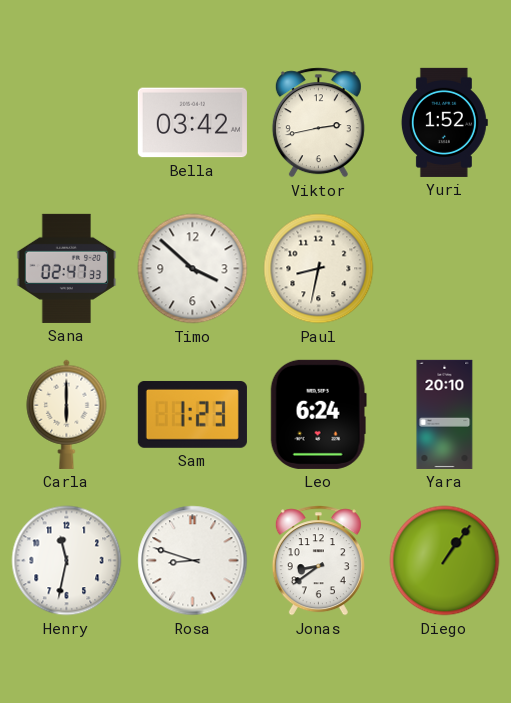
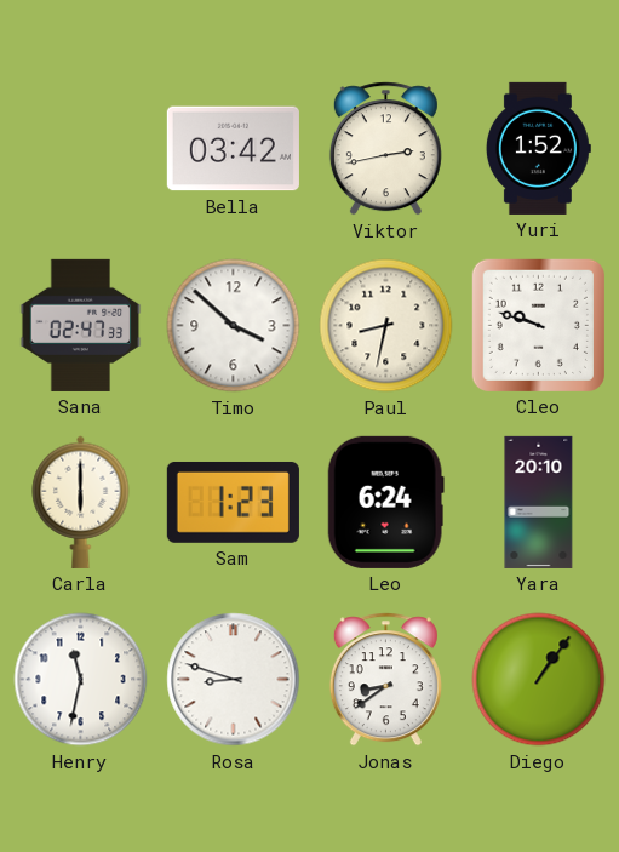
Cleo: none -> 9:48 (538, 325)
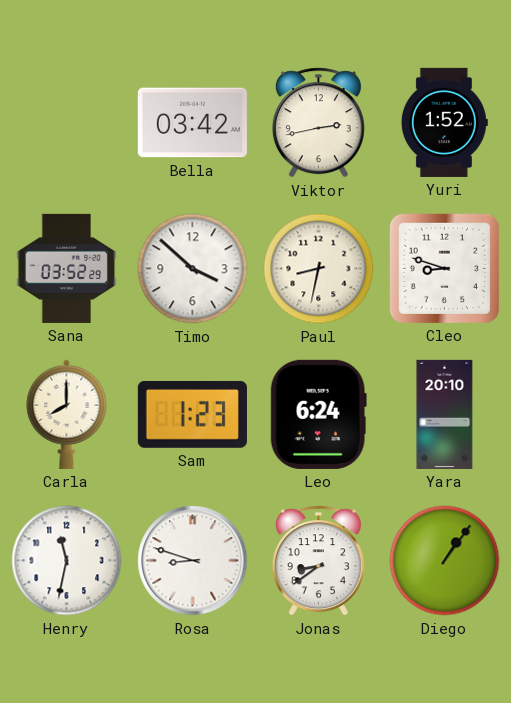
Sana: 02:47 -> 03:52 (67, 268)
Cleo: 9:48 -> 8:48 (444, 268)
Carla: 6:00 -> 8:00 (67, 414)
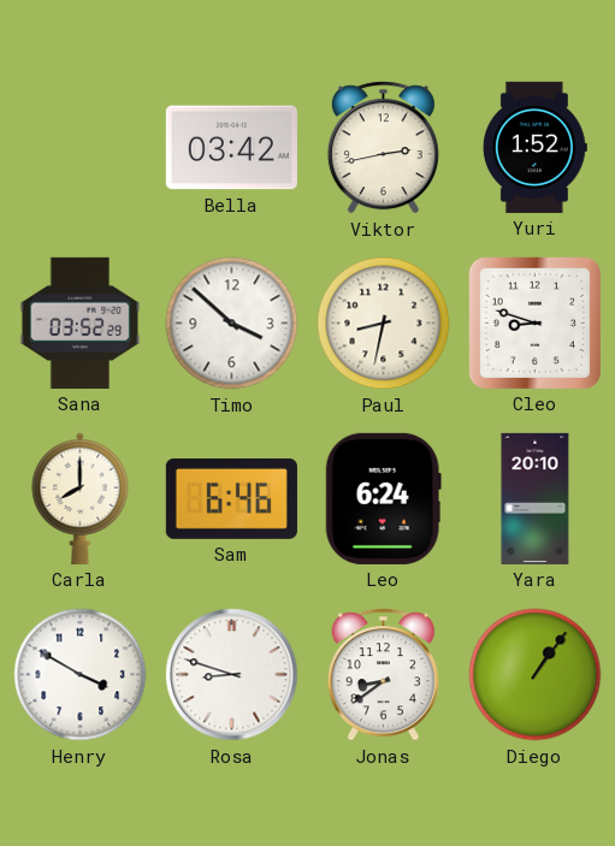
Sam: 1:23 -> 6:46 (231, 498)
Henry: 11:32 -> 3:50 (81, 675)
